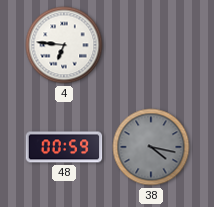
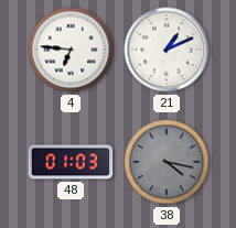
21: none -> 1:11 (167, 50)
48: 00:59 -> 01:03 (71, 162)
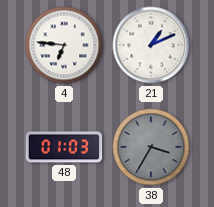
38: 4:17 -> 3:35 (151, 147)
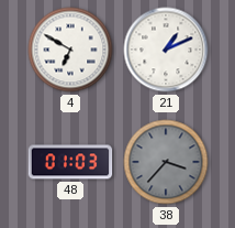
4: 6:46 -> 6:50 (70, 50)
38: 3:35 -> 3:37 (166, 162)
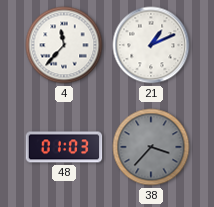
4: 6:50 -> 11:37 (64, 45)
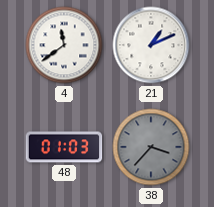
4: 11:37 -> 11:39 (64, 45)
